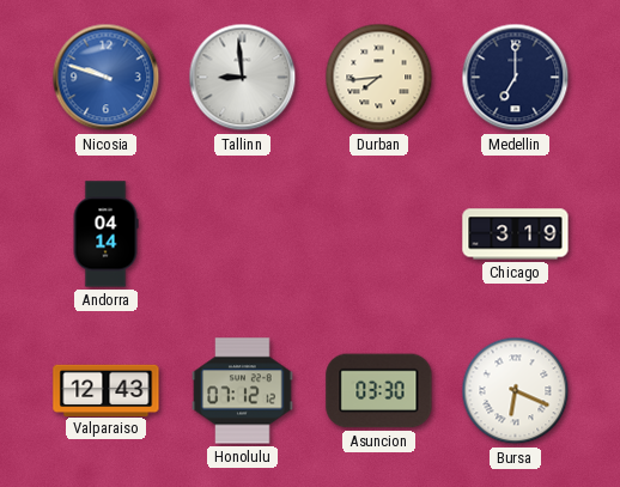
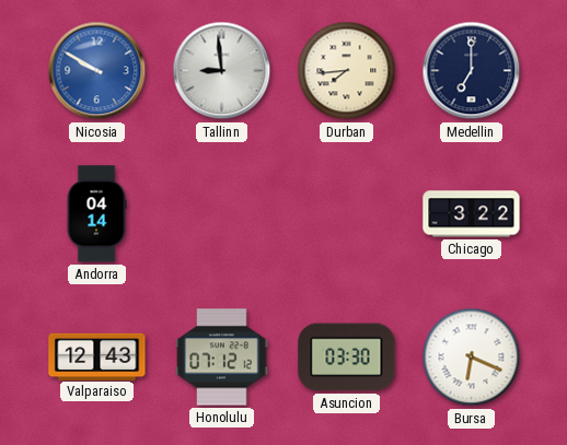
Nicosia: 9:48 -> 9:50 (97, 71)
Chicago: 3:19 -> 3:22 (472, 214)
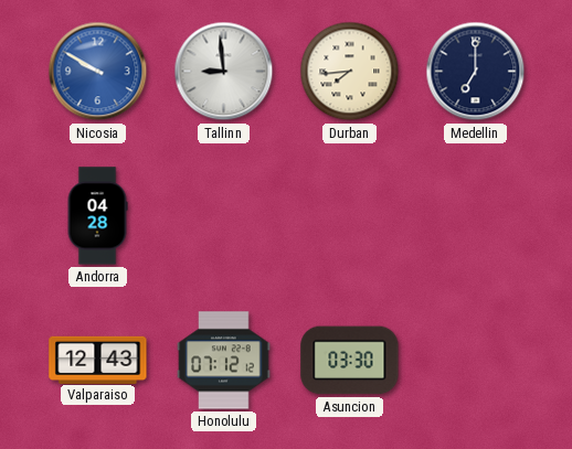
Andorra: 04:14 -> 04:28 (97, 216)
Chicago: 3:22 -> none (472, 214)
Bursa: 6:19 -> none (472, 358)
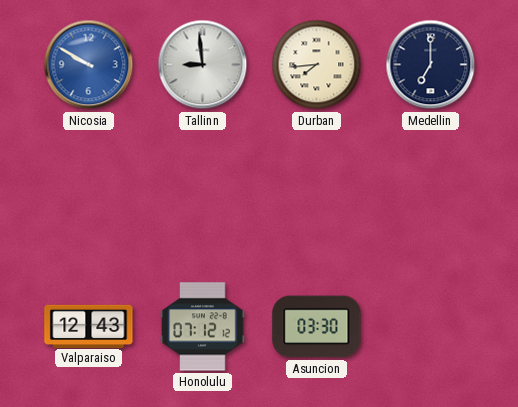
Andorra: 04:28 -> none (97, 216)
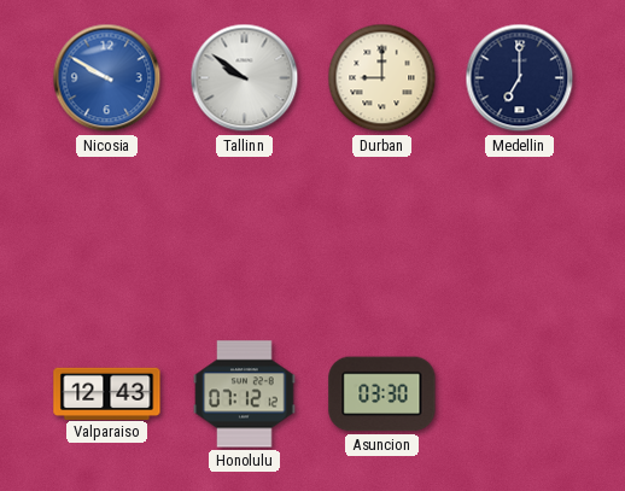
Tallinn: 8:59 -> 9:51 (245, 78)
Durban: 7:44 -> 9:00 (382, 78)
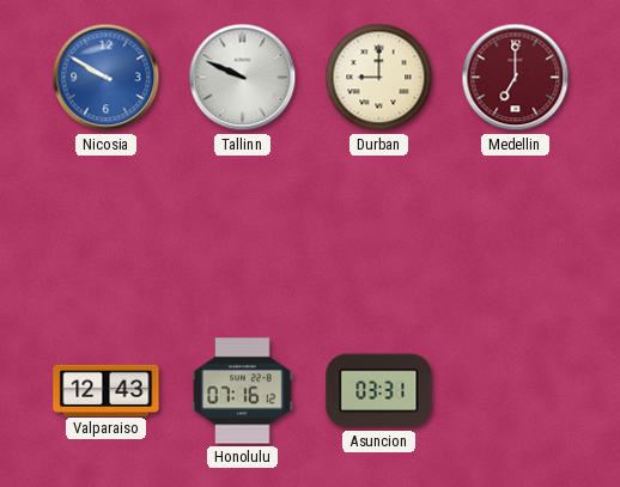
Tallinn: 9:51 -> 9:49 (243, 78)
Medellin dial: navy -> burgundy (516, 78)
Honolulu: 07:12 -> 07:16 (243, 391)
Asuncion: 03:30 -> 03:31 (379, 391)
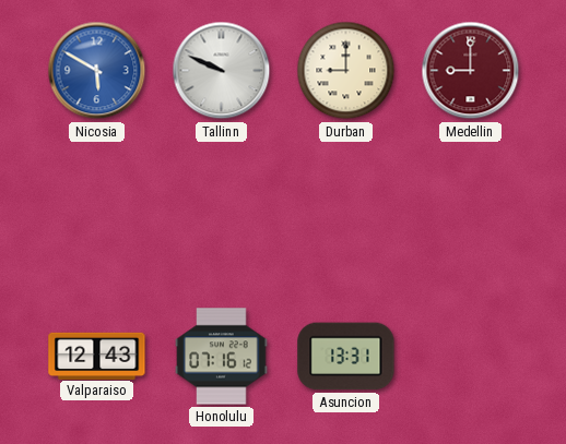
Nicosia: 9:50 -> 5:50 (97, 71)
Medellin: 7:00 -> 9:00 (471, 71)
Asuncion: 03:31 -> 13:31 (346, 357)
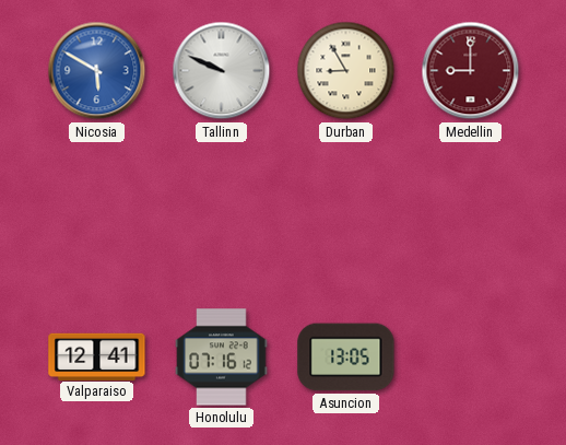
Durban: 9:00 -> 8:55 (346, 71)
Valparaiso: 12:43 -> 12:41 (97, 356)
Asuncion: 13:31 -> 13:05 (346, 358)
